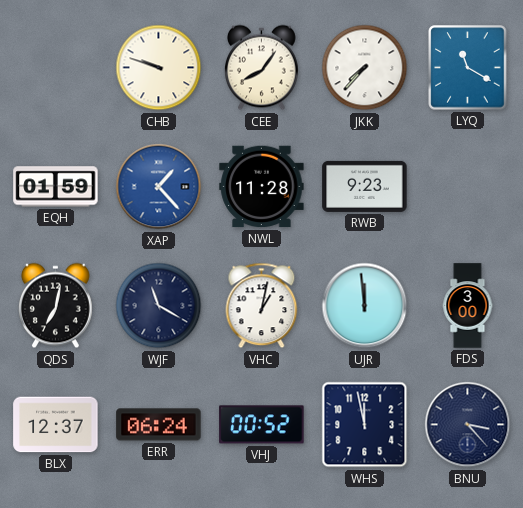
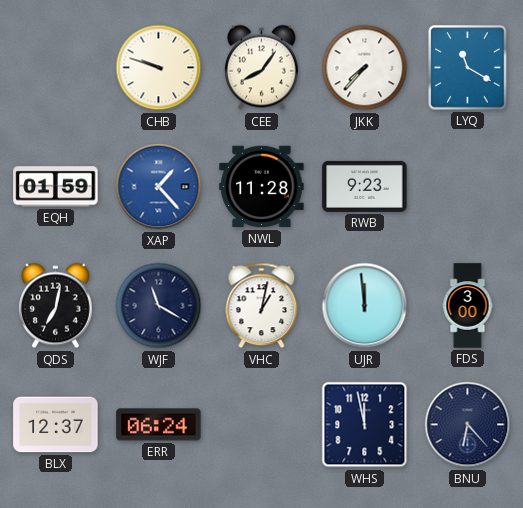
VHJ: 00:52 -> none (262, 425)
BNU: 3:23 -> 6:23 (468, 425)
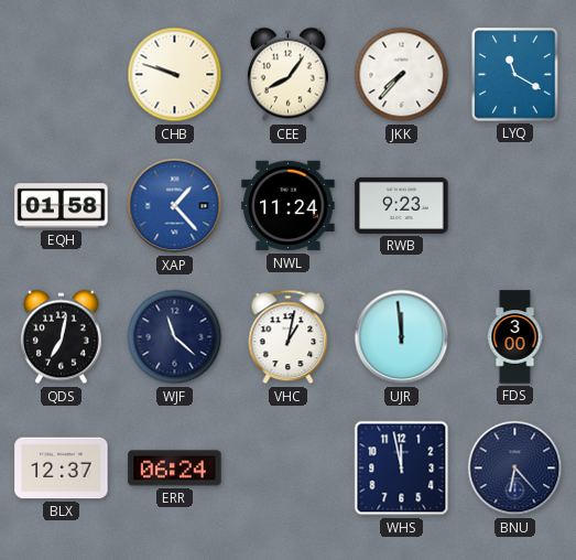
EQH: 01:59 -> 01:58 (62, 206)
NWL: 11:28 -> 11:24 (289, 206)
WJF: 11:20 -> 11:22 (175, 337)
